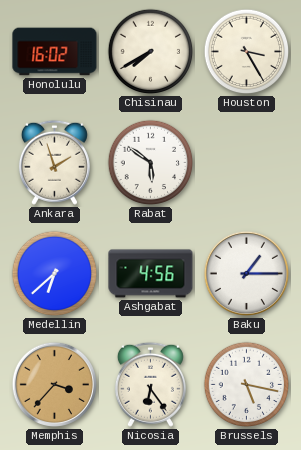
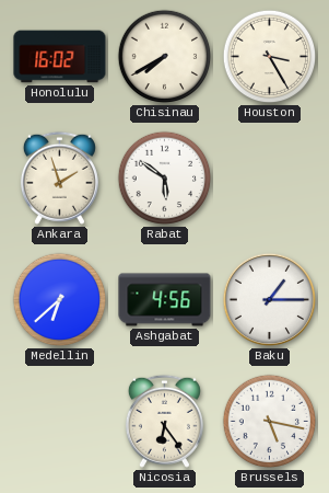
Memphis: 3:37 -> none (54, 384)
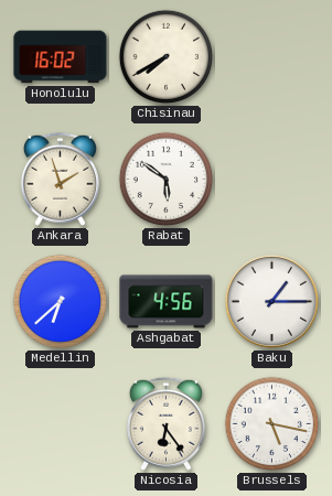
Houston: 3:25 -> none (270, 57)
